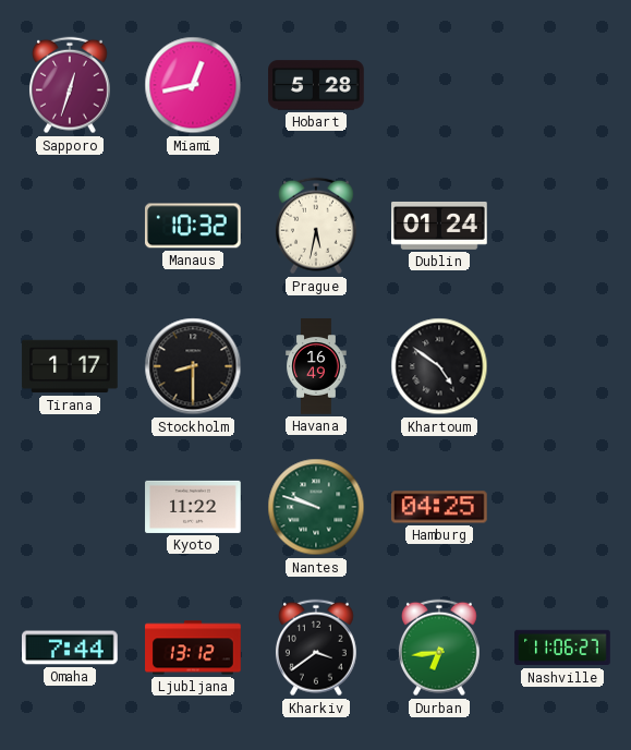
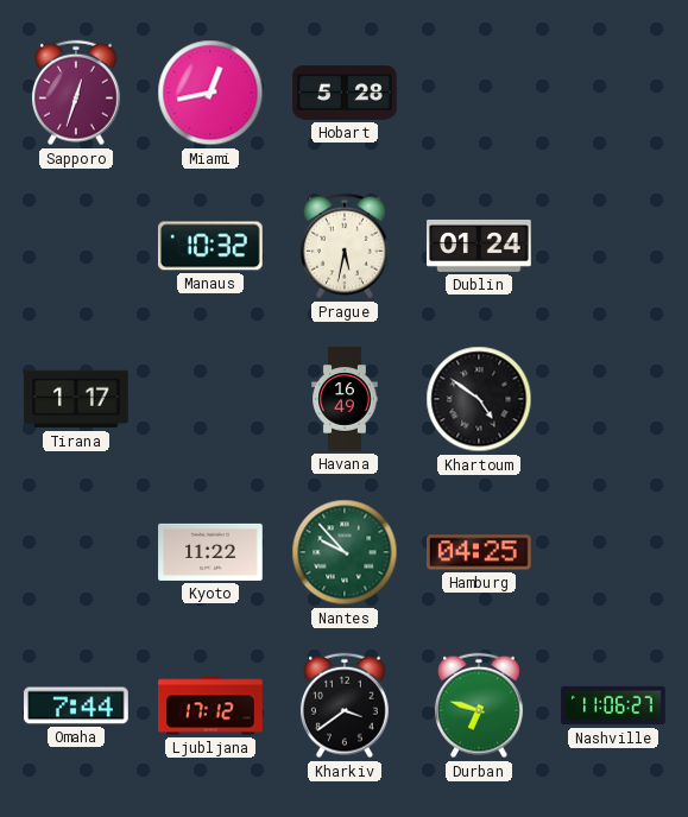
Stockholm: 8:30 -> none (193, 366)
Nantes: 9:48 -> 9:53 (345, 552)
Ljubljana: 13:12 -> 17:12 (210, 705)
Durban: 6:44 -> 6:48 (479, 705)
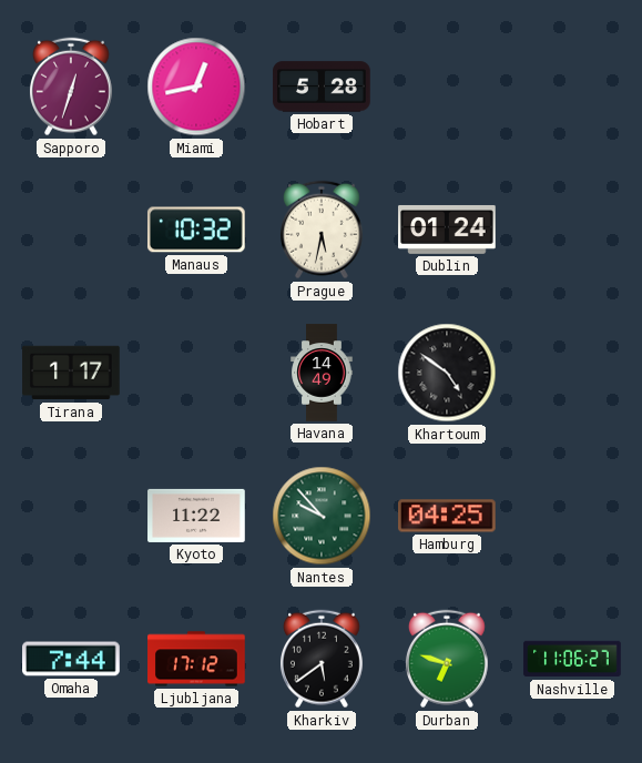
Havana: 16:49 -> 14:49 (322, 373)
Kharkiv: 3:39 -> 5:39 (322, 659)
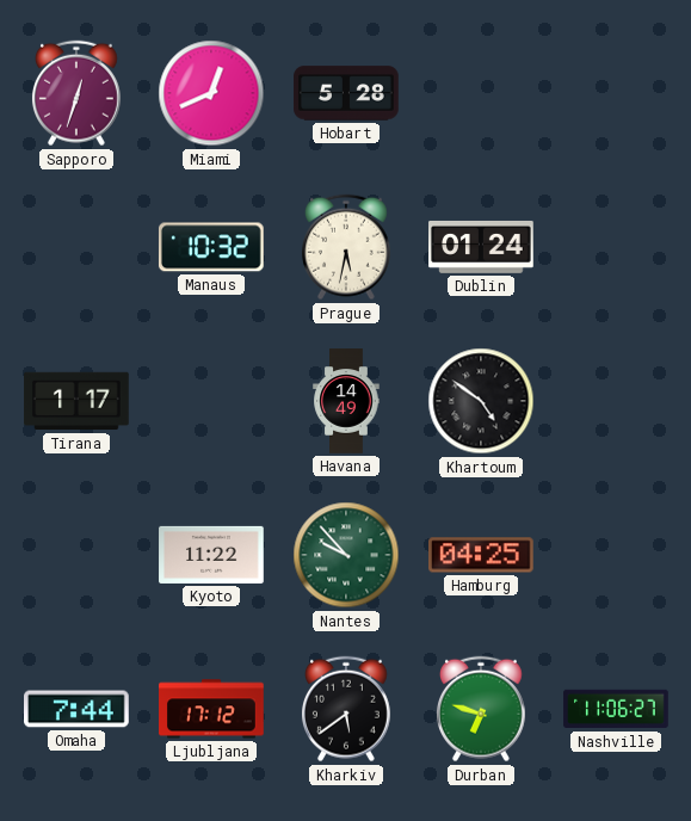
Miami: 12:43 -> 12:41 (211, 93)
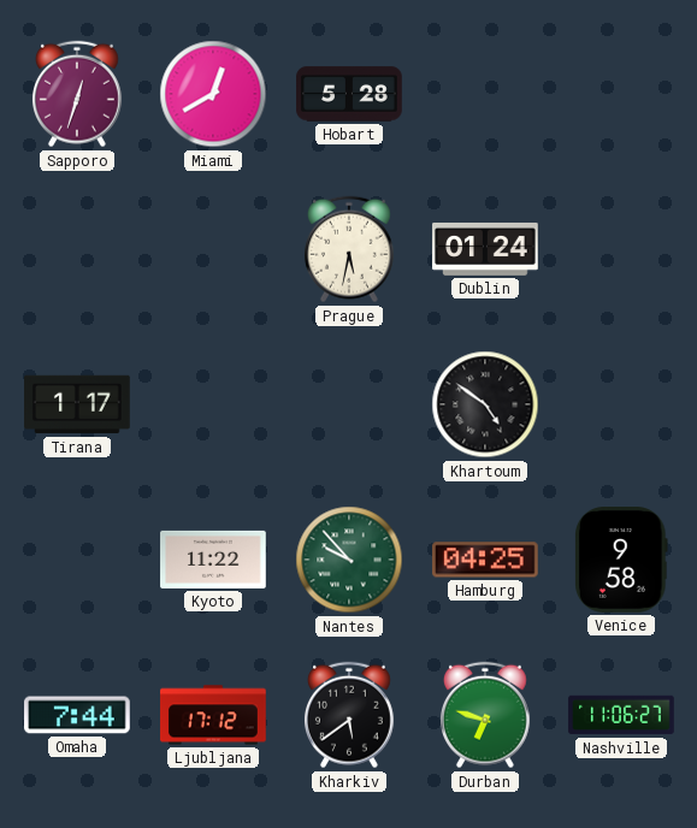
Miami: 12:41 -> 12:40 (213, 94)
Manaus: 10:32 -> none (211, 247)
Havana: 14:49 -> none (346, 401)
Venice: none -> 9:58 (621, 561)
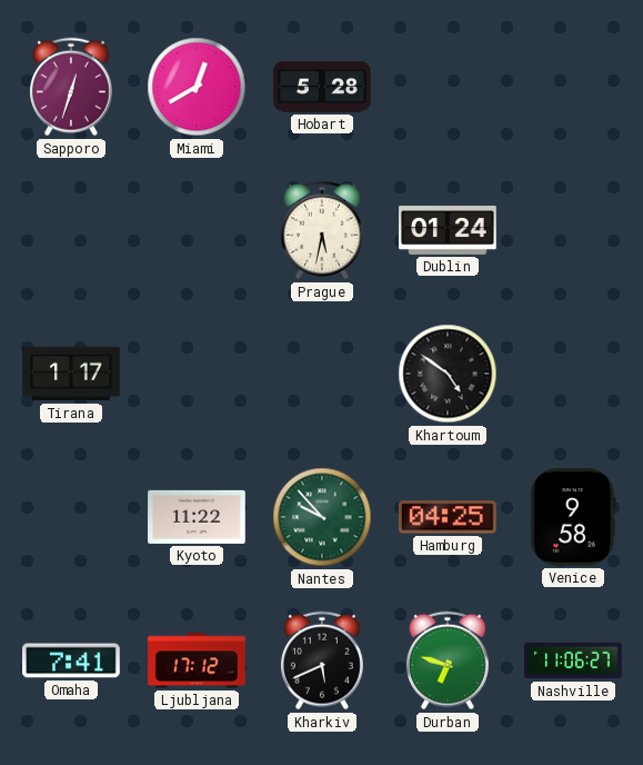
Omaha: 7:44 -> 7:41 (71, 660)
Kharkiv: 5:39 -> 5:41 (322, 660)
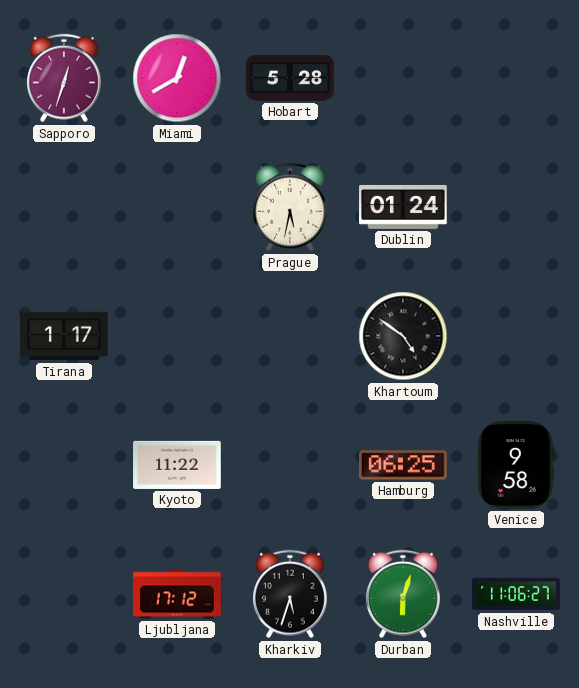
Nantes: 9:53 -> none (322, 517)
Hamburg: 04:25 -> 06:25 (404, 465)
Omaha: 7:41 -> none (71, 660)
Kharkiv: 5:41 -> 5:33 (290, 594)
Durban: 6:48 -> 6:03 (403, 594)
